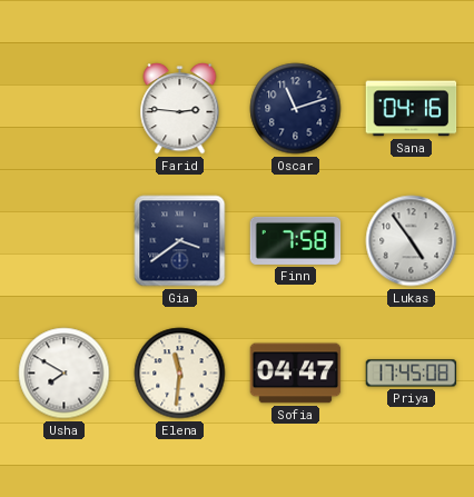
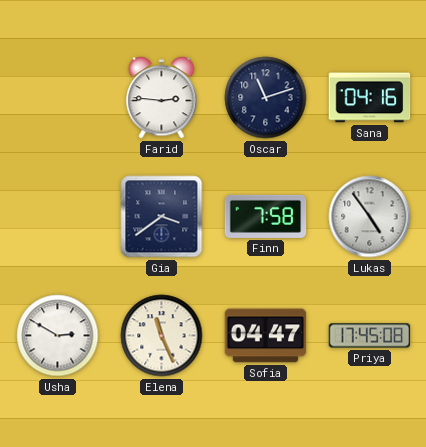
Usha: 7:50 -> 2:50 (58, 336)
Elena: 11:31 -> 11:26 (162, 336)
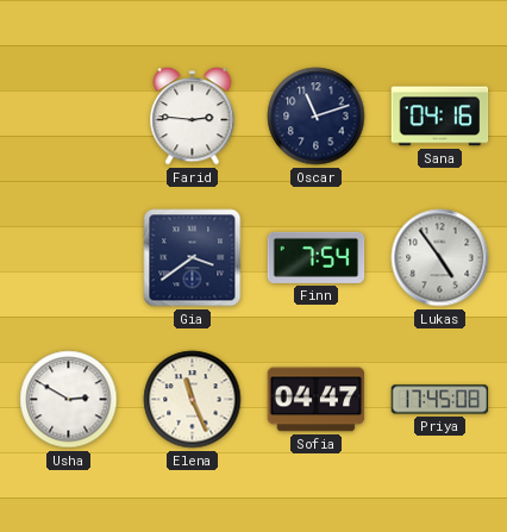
Finn: 7:58 -> 7:54 (317, 257)
